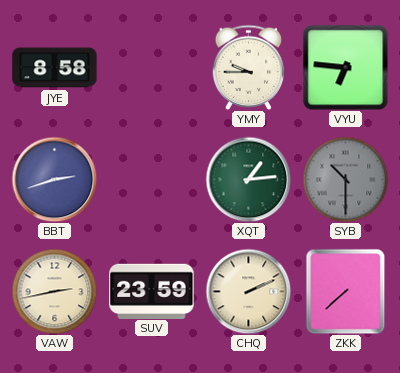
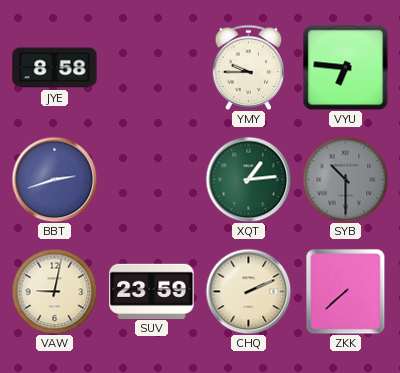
VAW: 2:43 -> 9:02 (54, 291)
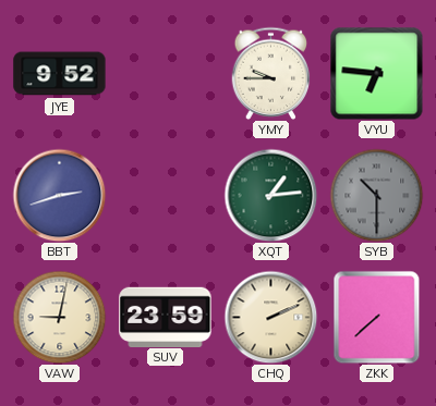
JYE: 8:58 -> 9:52 (60, 74)
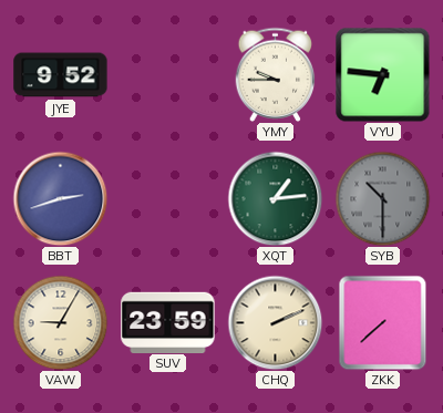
VAW: 9:02 -> 9:05 (60, 322)
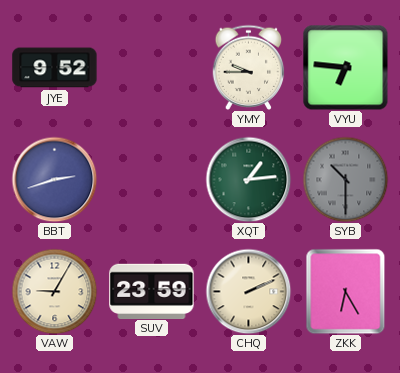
ZKK: 7:38 -> 6:25 (346, 291)
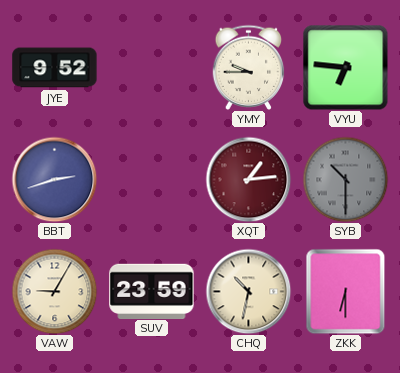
XQT dial: green -> burgundy (248, 179)
CHQ: 2:11 -> 10:32 (248, 291)
ZKK: 6:25 -> 6:30 (346, 291)
